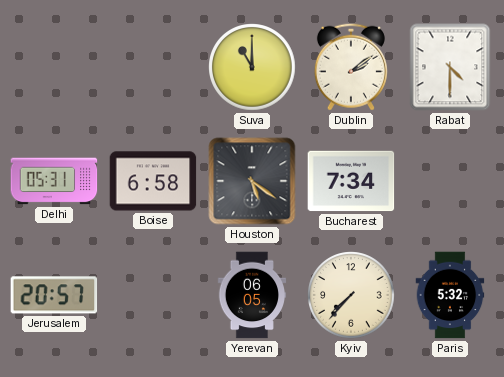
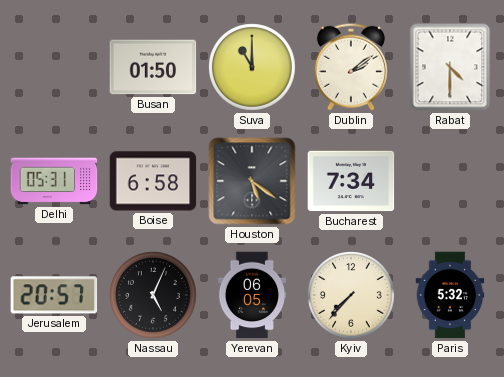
Busan: none -> 01:50 (153, 67)
Nassau: none -> 5:04 (153, 295)
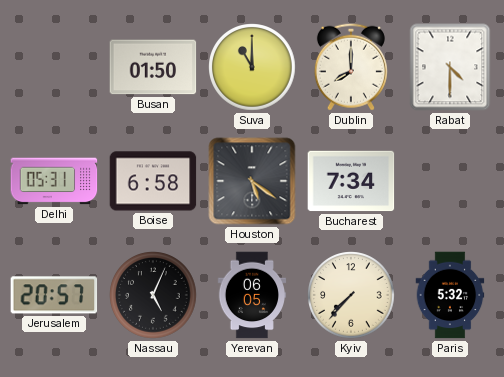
Dublin: 2:09 -> 8:00 (351, 67)
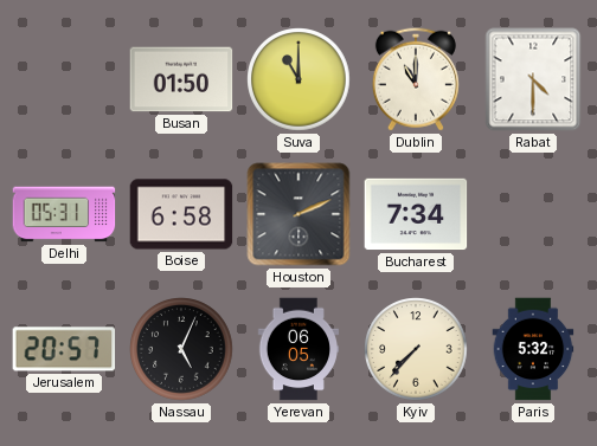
Dublin: 8:00 -> 11:00 (416, 79)
Houston: 5:21 -> 2:11 (298, 214)
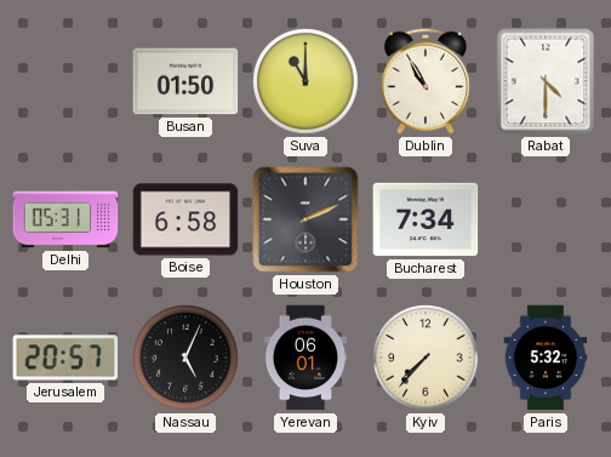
Dublin: 11:00 -> 10:55 (426, 81)
Yerevan: 06:05 -> 06:01 (305, 358)
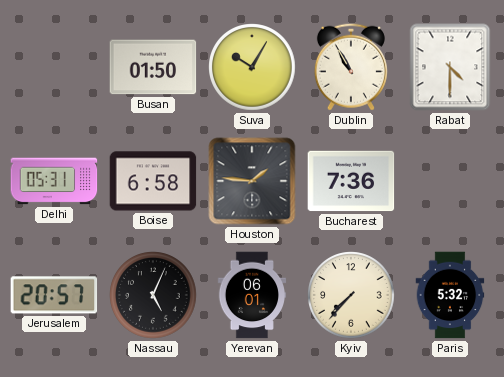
Suva: 11:00 -> 10:05 (252, 67)
Houston: 2:11 -> 1:46 (252, 181)
Bucharest: 7:34 -> 7:36 (351, 181)
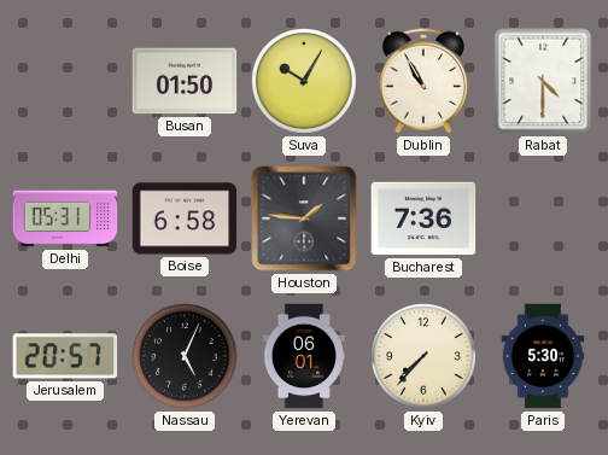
Paris: 5:32 -> 5:30 (543, 356)
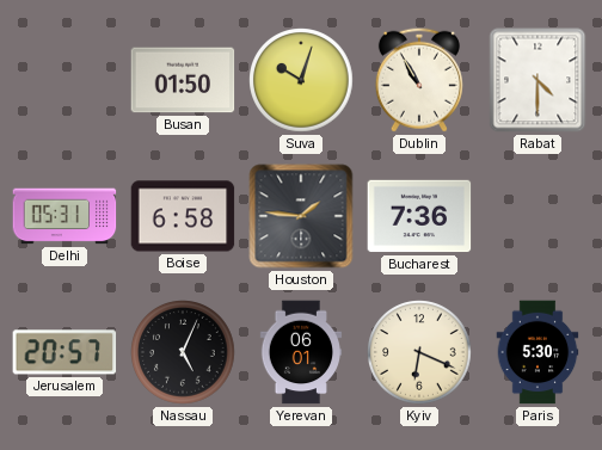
Suva: 10:05 -> 10:03 (301, 80)
Kyiv: 7:37 -> 6:19 (419, 352)
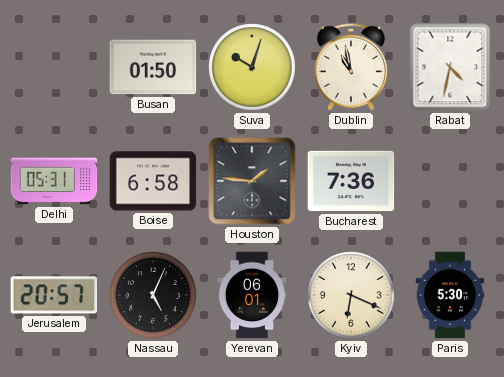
Dublin: 10:55 -> 10:58 (351, 67)
Rabat: 4:30 -> 4:32 (450, 67)
